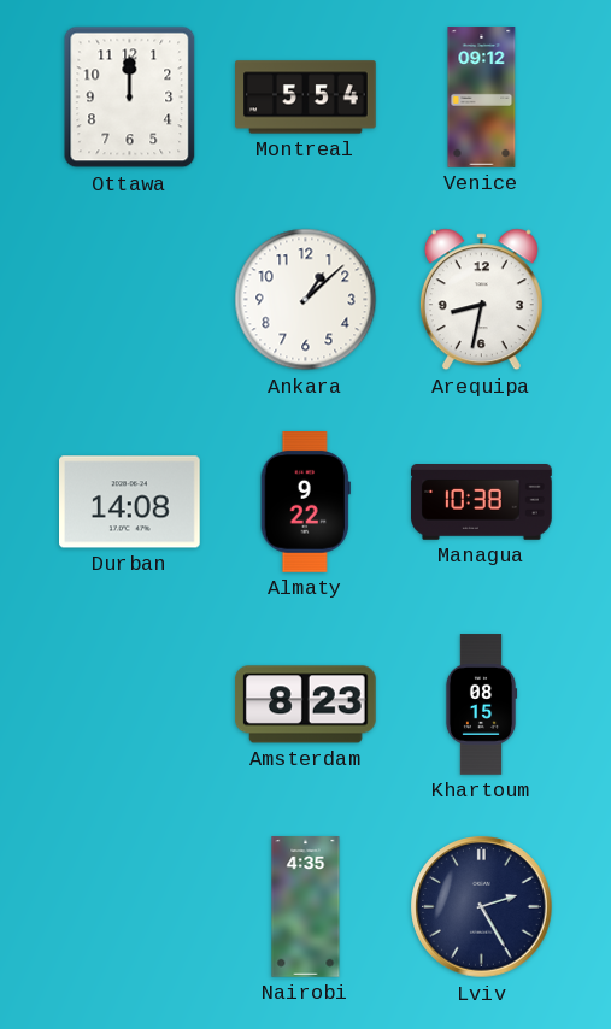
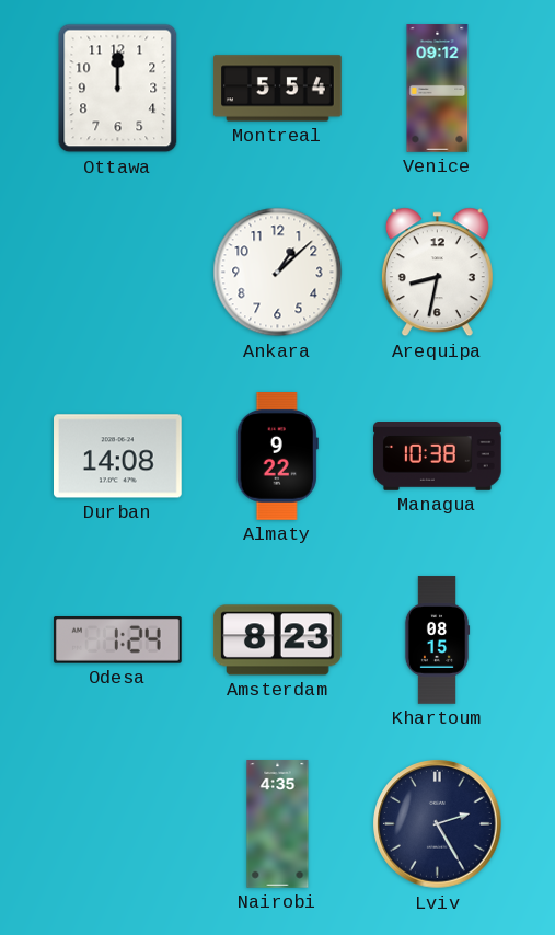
Odesa: none -> 1:24 (117, 640)
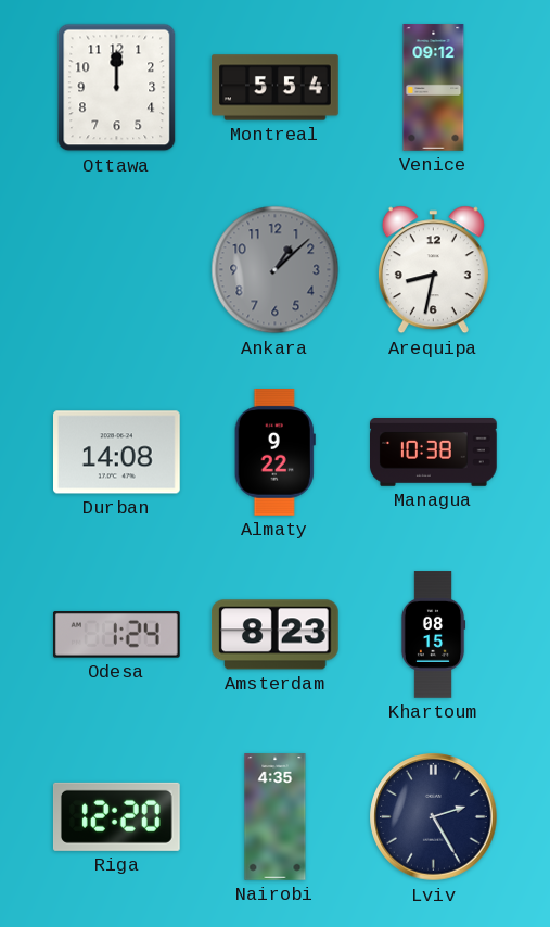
Ankara dial: white -> grey (276, 270)
Riga: none -> 12:20 (117, 816)
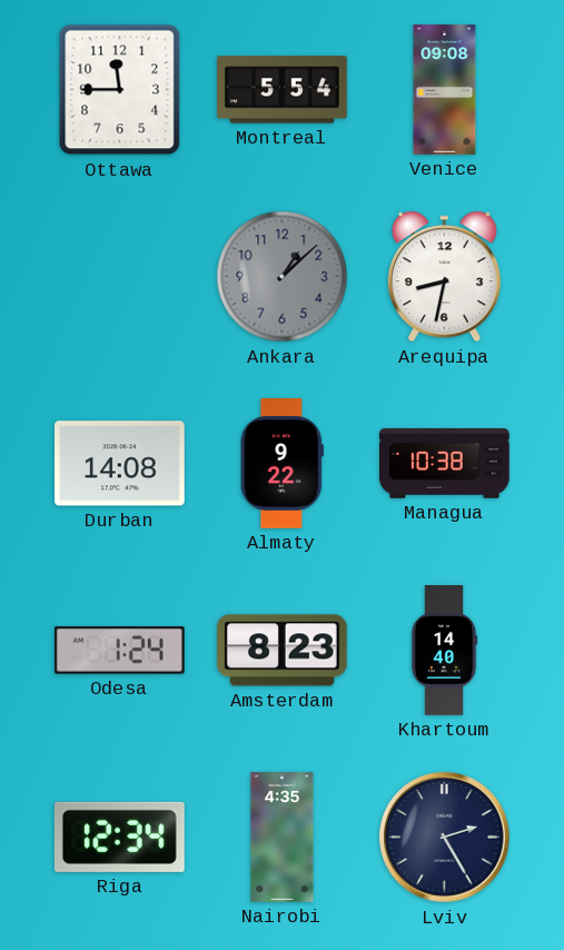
Ottawa: 12:00 -> 11:45 (120, 90)
Venice: 09:12 -> 09:08 (445, 90)
Khartoum: 08:15 -> 14:40 (444, 651)
Riga: 12:20 -> 12:34 (120, 837)
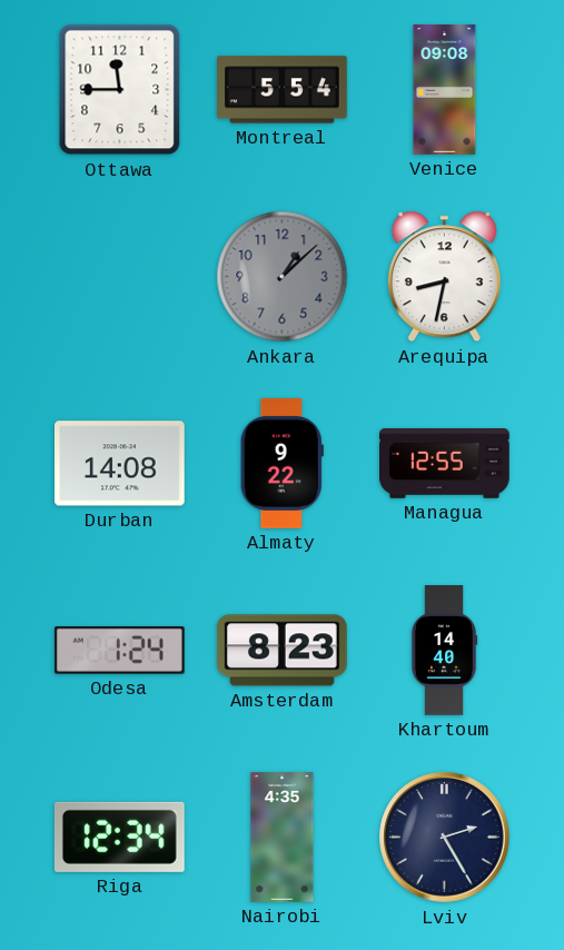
Managua: 10:38 -> 12:55 (445, 464)
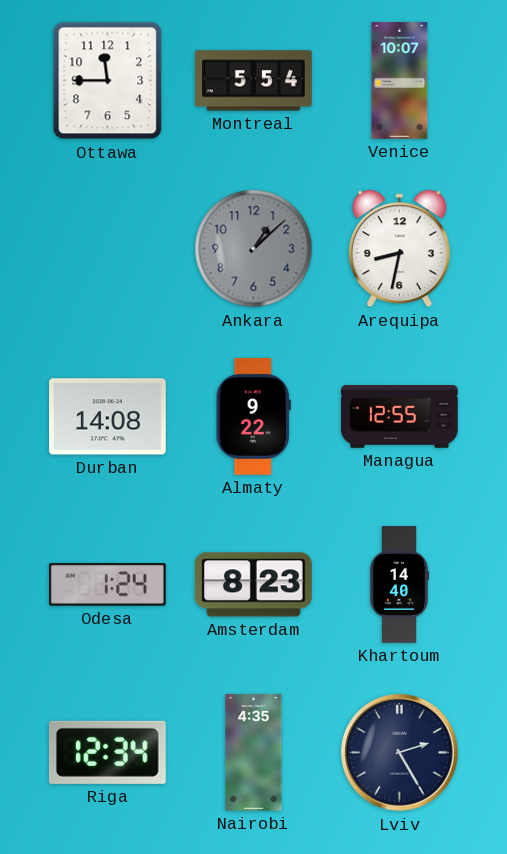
Venice: 09:08 -> 10:07 (400, 81)
